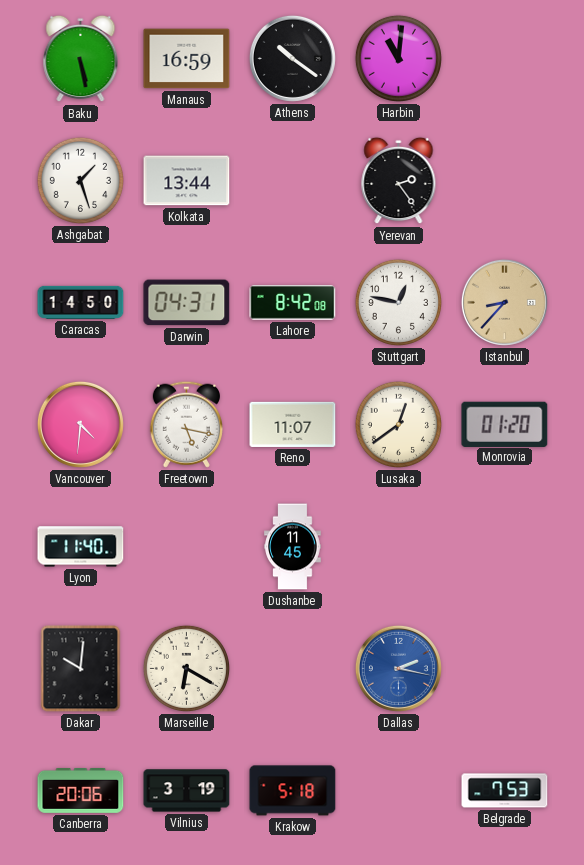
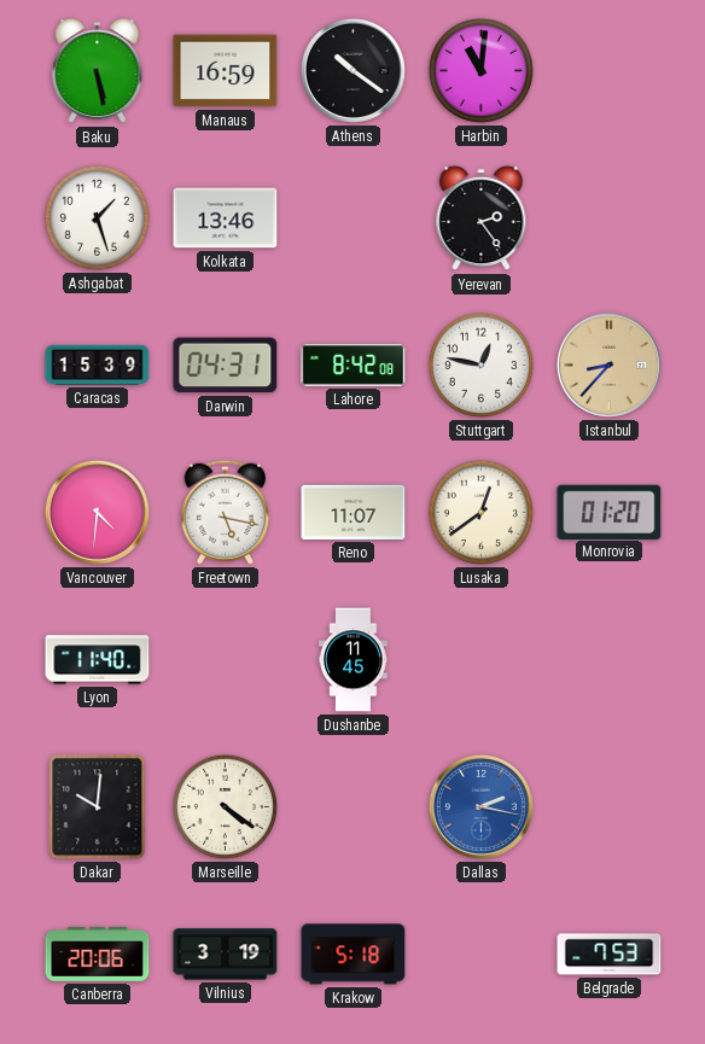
Kolkata: 13:44 -> 13:46 (226, 218)
Caracas: 14:50 -> 15:39 (98, 364)
Marseille: 6:20 -> 4:21 (225, 806)
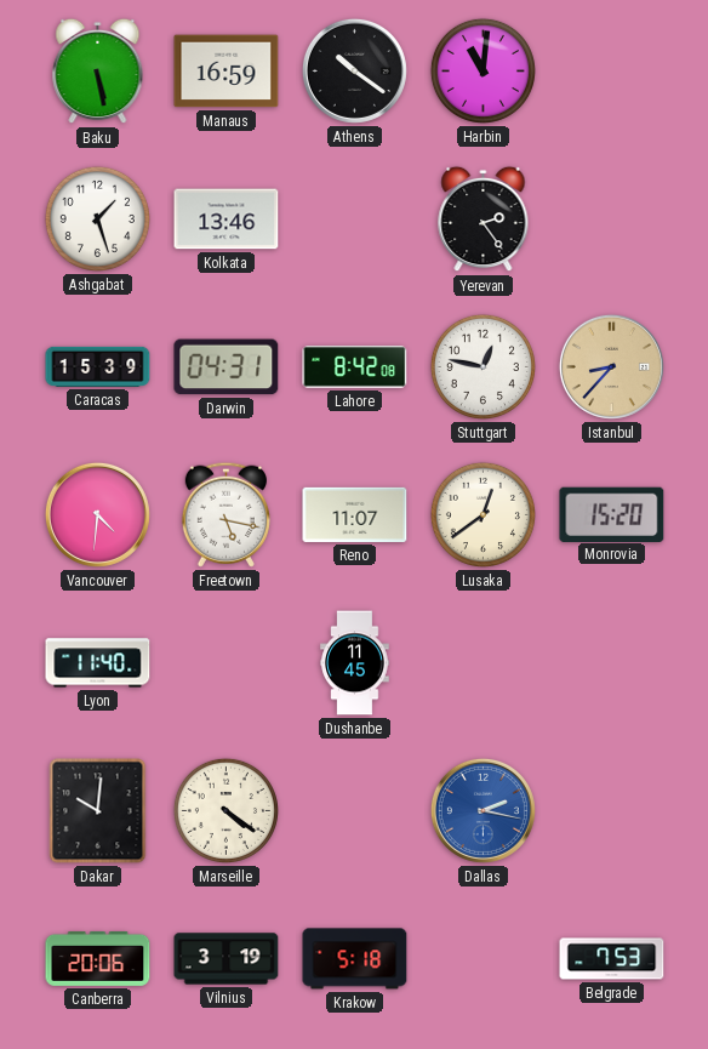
Monrovia: 01:20 -> 15:20 (612, 514)
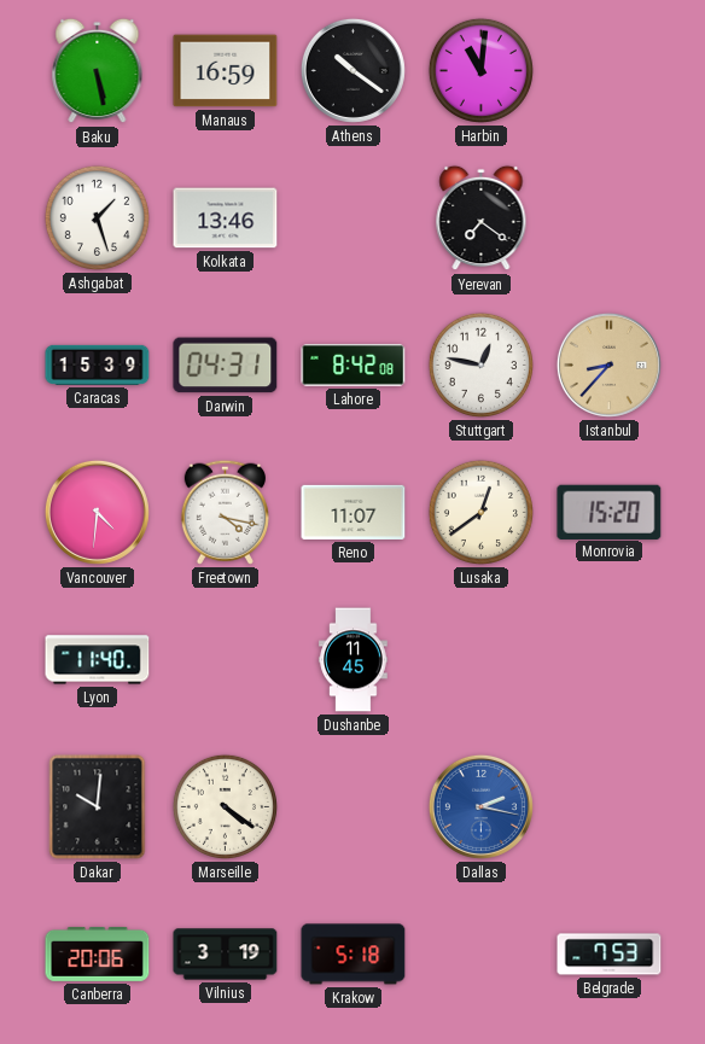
Yerevan: 2:24 -> 7:21 (482, 218)
Freetown: 5:17 -> 4:17 (225, 512)
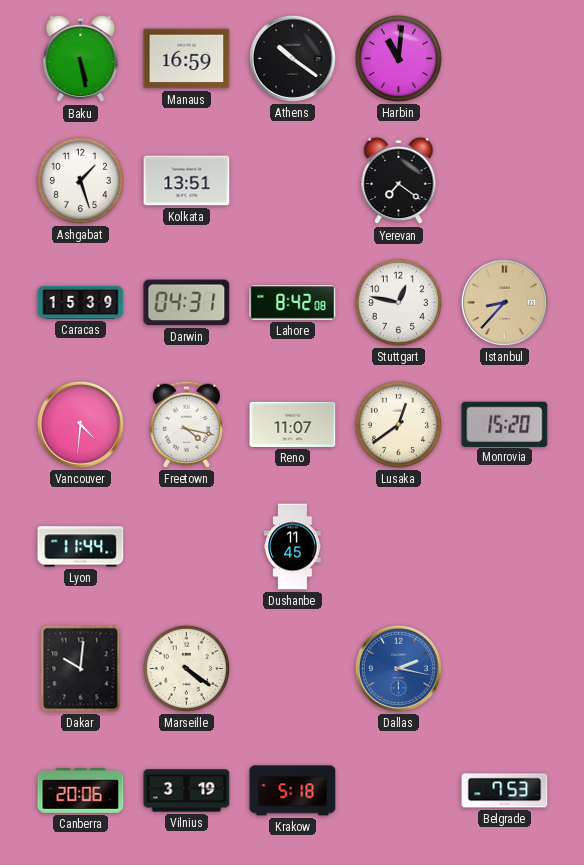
Kolkata: 13:46 -> 13:51 (187, 181)
Lyon: 11:40 -> 11:44 (81, 547)
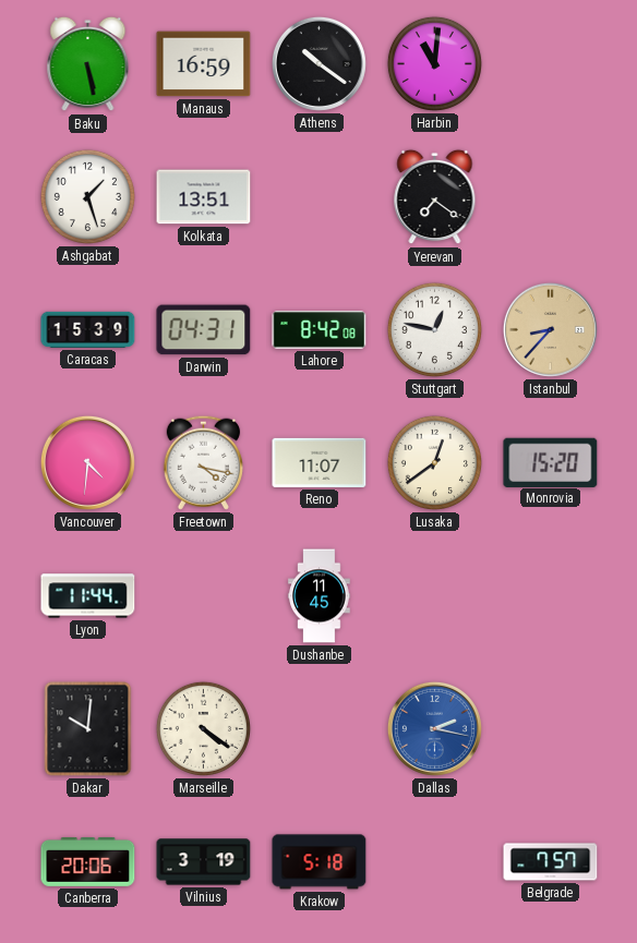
Belgrade: 7:53 -> 7:57 (551, 862)
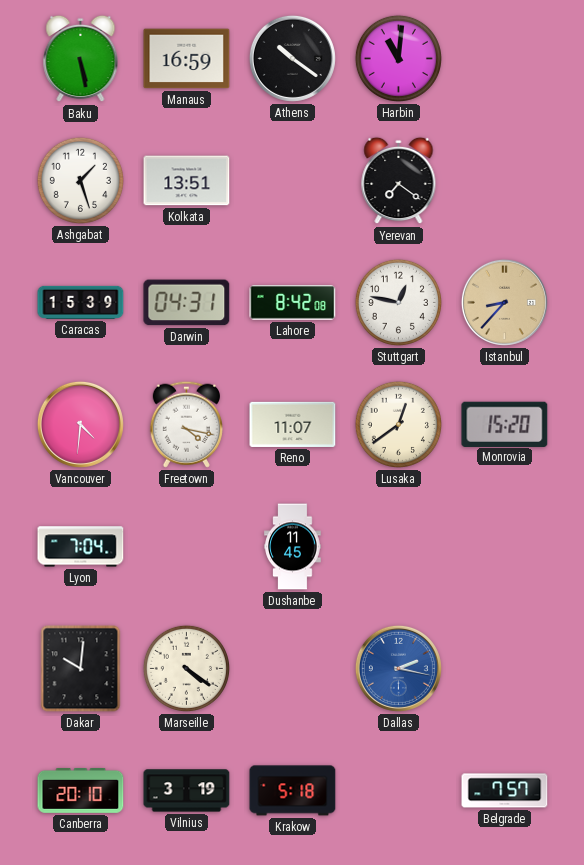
Lyon: 11:44 -> 7:04 (81, 547)
Canberra: 20:06 -> 20:10 (81, 790)
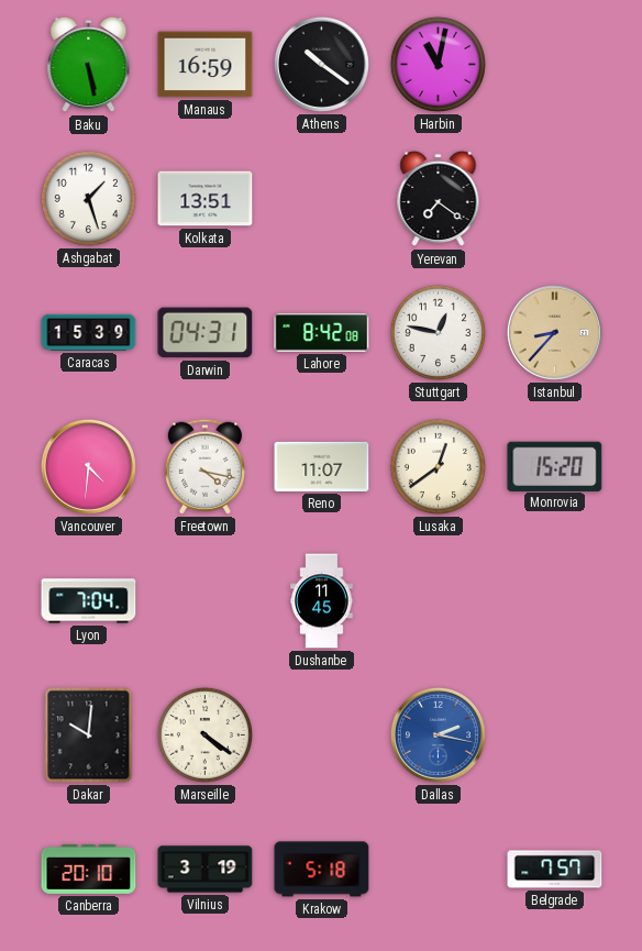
Harbin: 11:01 -> 11:02 (438, 64)
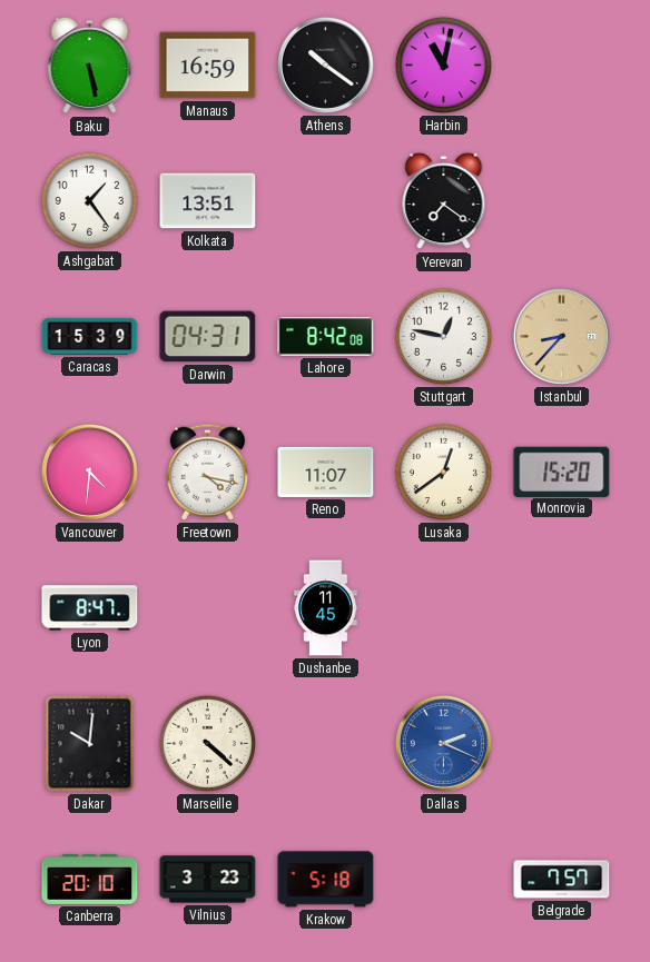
Ashgabat: 1:27 -> 1:24 (89, 200)
Lyon: 7:04 -> 8:47 (90, 608)
Marseille: 4:21 -> 4:22 (207, 743)
Dallas: 2:17 -> 2:19 (443, 743)
Vilnius: 3:19 -> 3:23 (208, 880)
